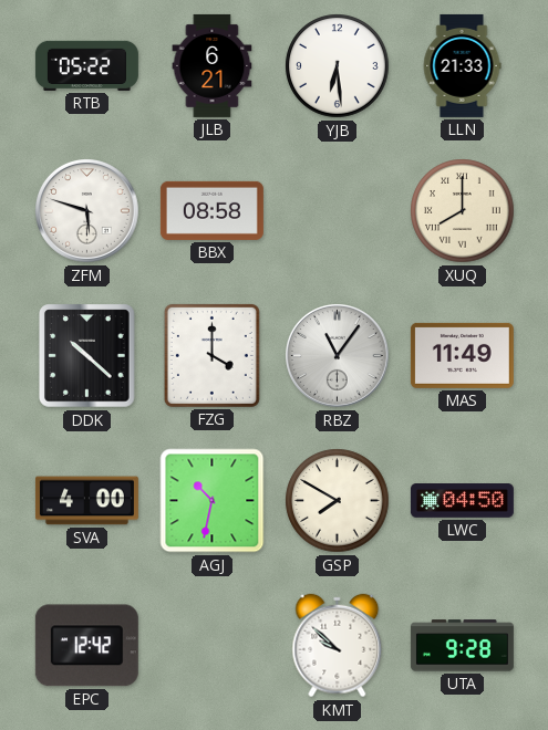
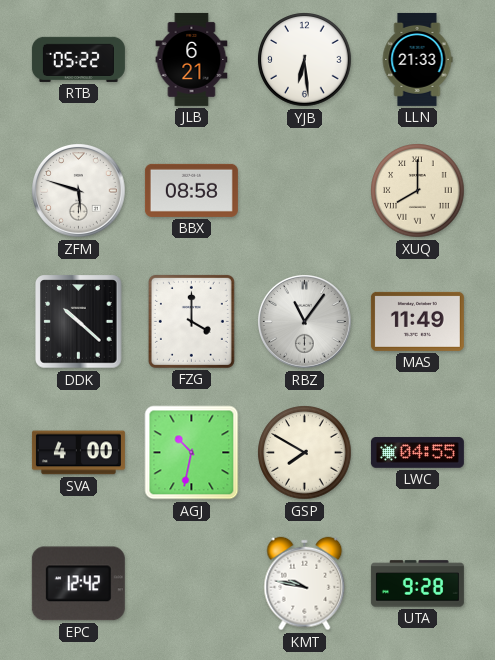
LWC: 04:50 -> 04:55 (417, 453)
KMT: 9:52 -> 9:47 (305, 584)
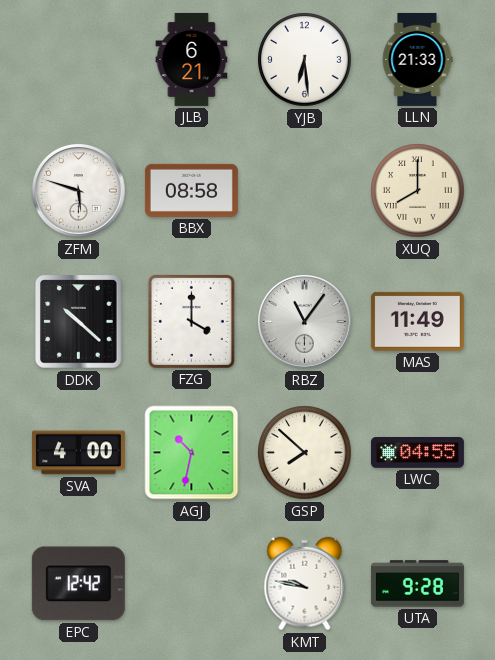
RTB: 05:22 -> none (78, 59)
GSP: 7:50 -> 7:52 (305, 453)
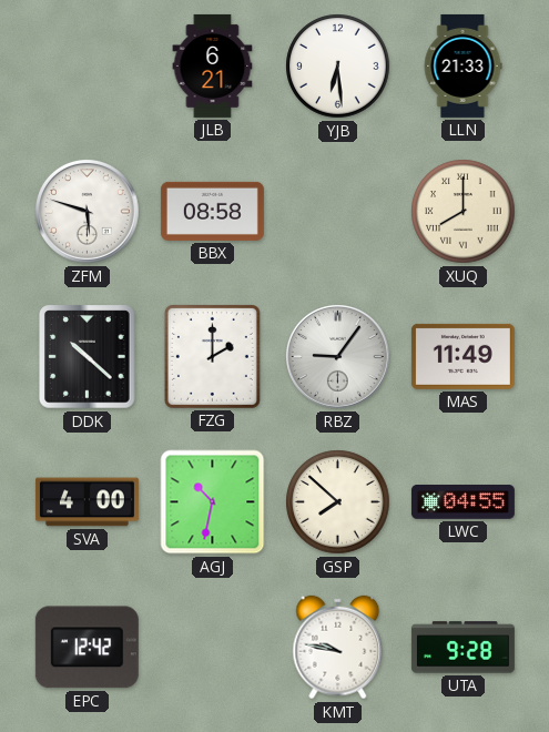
FZG: 4:00 -> 2:00 (212, 356)
RBZ: 11:06 -> 9:06 (338, 357)
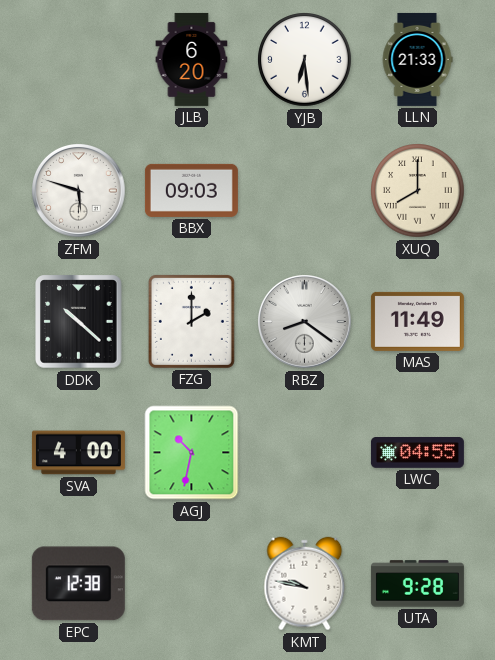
JLB: 6:21 -> 6:20 (192, 59)
BBX: 08:58 -> 09:03 (191, 190)
RBZ: 9:06 -> 8:21 (305, 322)
GSP: 7:52 -> none (338, 502)
EPC: 12:42 -> 12:38 (78, 584)
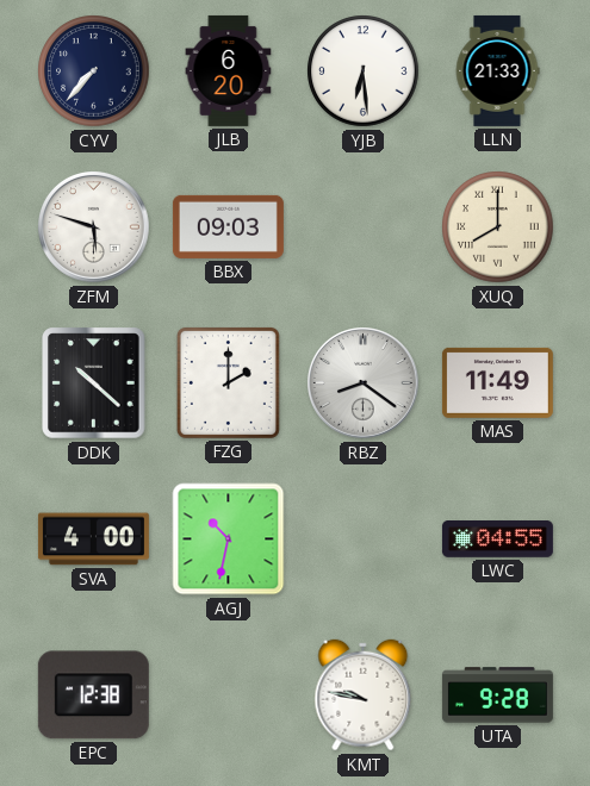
CYV: none -> 7:37 (94, 71)
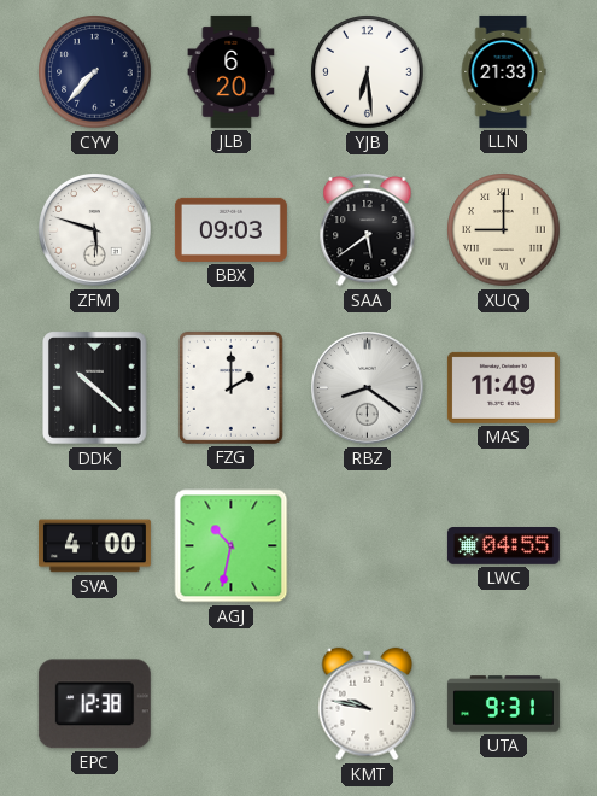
SAA: none -> 5:39 (368, 229)
XUQ: 8:00 -> 9:00 (504, 230)
UTA: 9:28 -> 9:31 (503, 704)
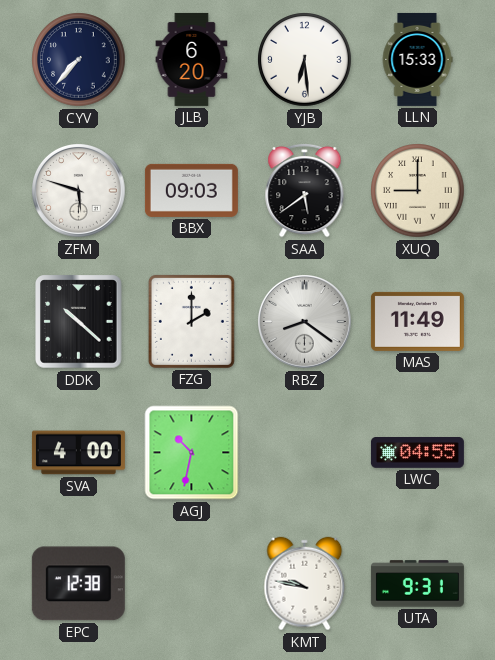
LLN: 21:33 -> 15:33 (417, 59)
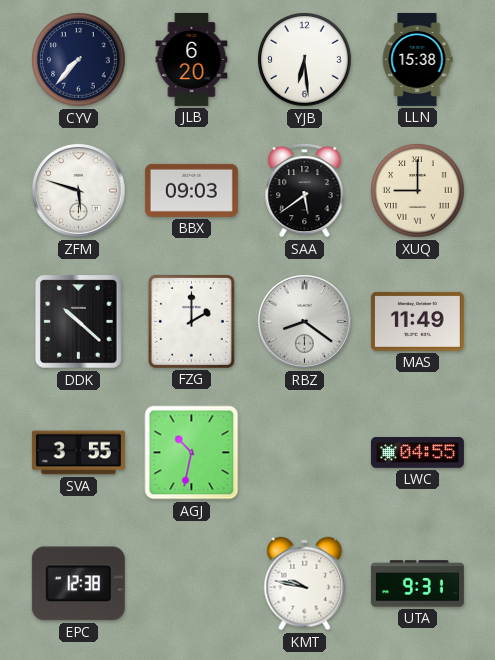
LLN: 15:33 -> 15:38 (417, 59)
SVA: 4:00 -> 3:55 (78, 453)
